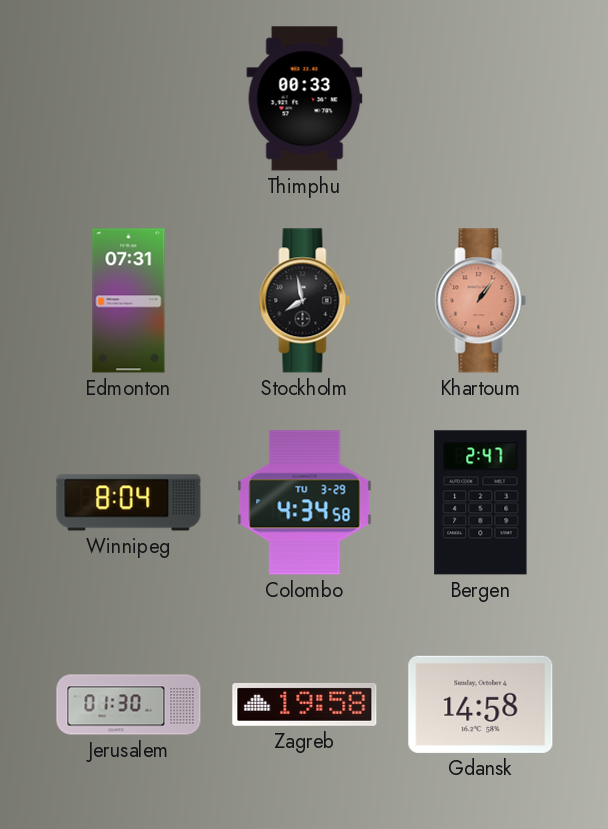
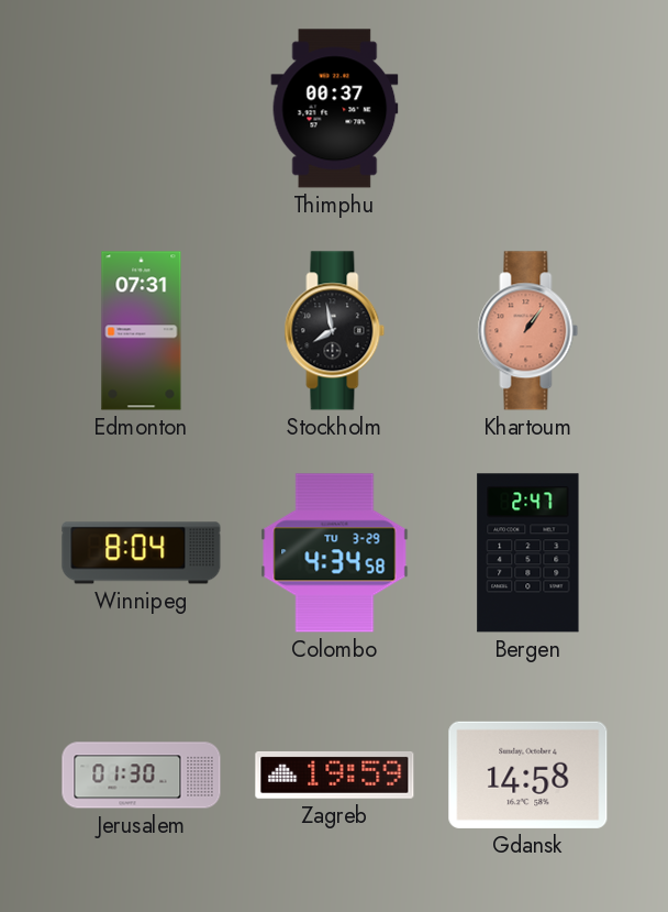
Thimphu: 00:33 -> 00:37 (335, 109)
Zagreb: 19:58 -> 19:59 (335, 774)
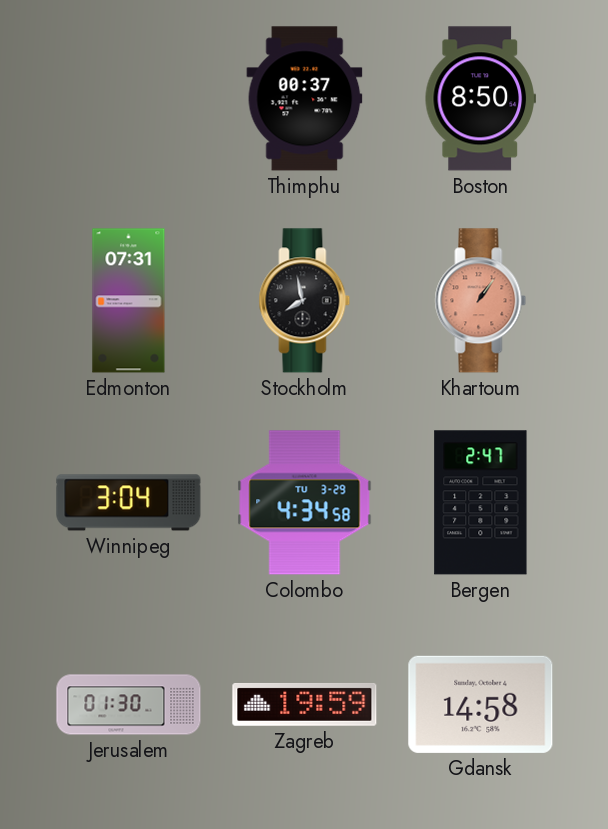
Boston: none -> 8:50 (480, 99)
Winnipeg: 8:04 -> 3:04 (129, 503)
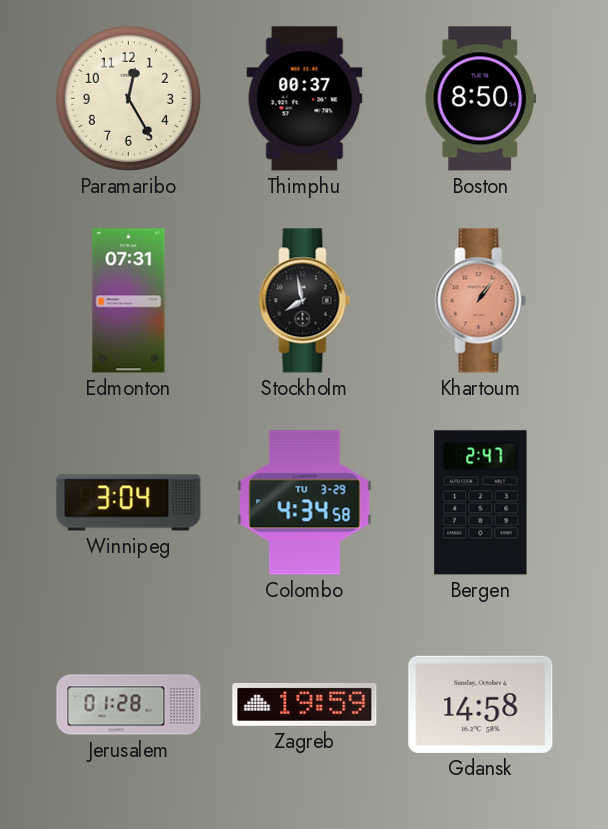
Paramaribo: none -> 12:25 (128, 98)
Jerusalem: 01:30 -> 01:28 (129, 705)
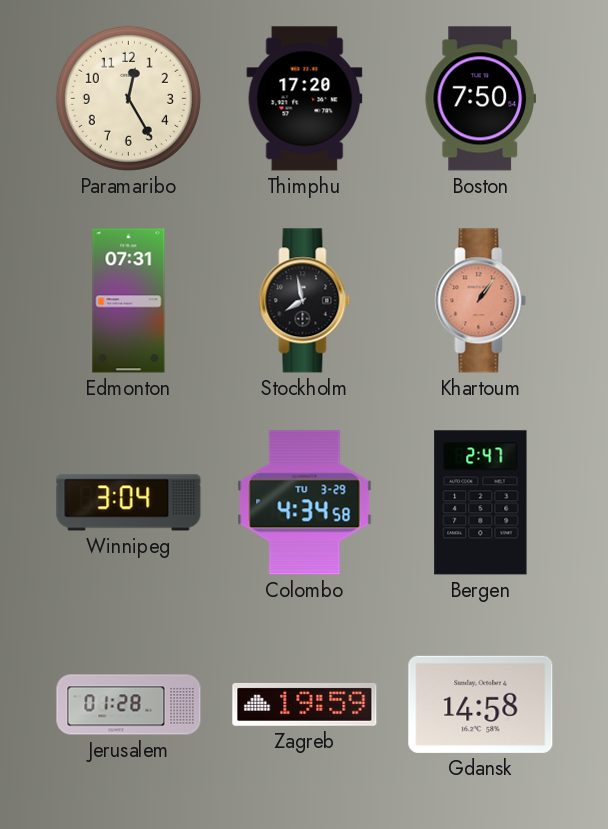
Thimphu: 00:37 -> 17:20 (305, 99)
Boston: 8:50 -> 7:50 (480, 99)
